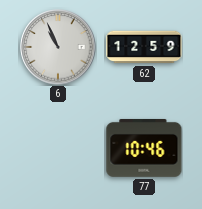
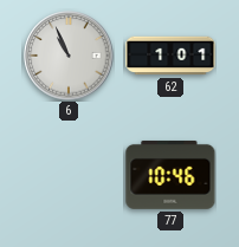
62: 12:59 -> 1:01 (170, 56)
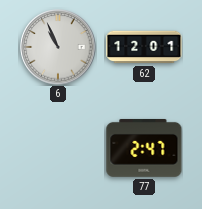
62: 1:01 -> 12:01 (144, 47)
77: 10:46 -> 2:47 (144, 148)
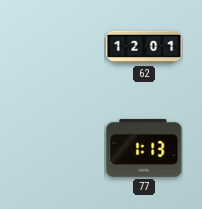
6: 10:56 -> none (58, 47)
77: 2:47 -> 1:13 (144, 148)
